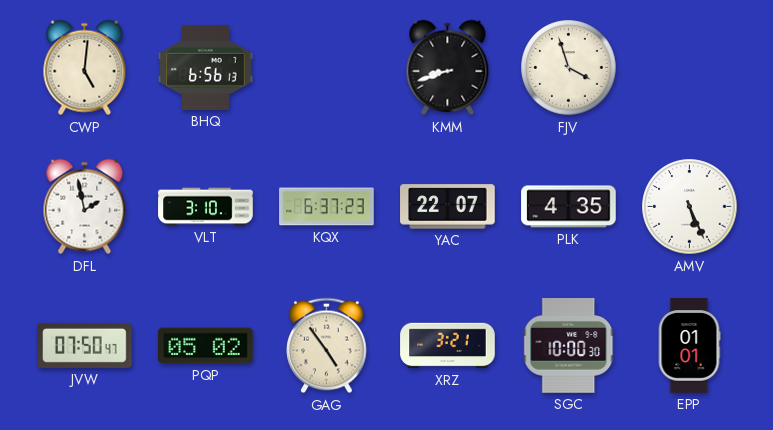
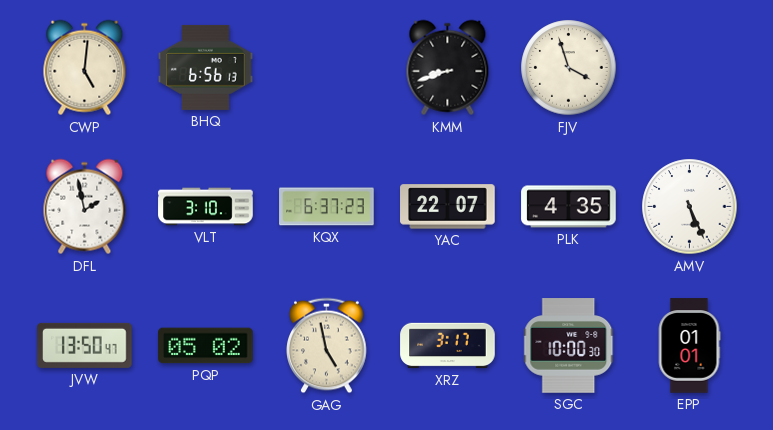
JVW: 07:50 -> 13:50 (85, 345)
GAG: 4:54 -> 4:58 (327, 346)
XRZ: 3:21 -> 3:17 (448, 346)
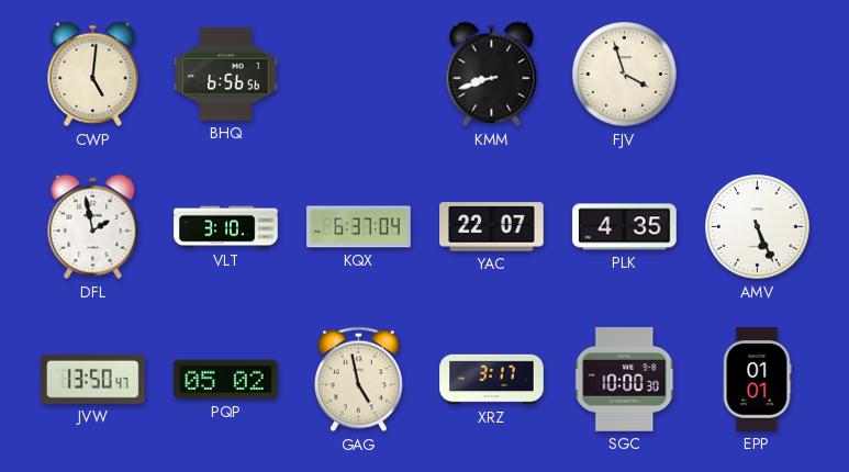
BHQ: 6:56:13 -> 6:56:56 (226, 74)
KQX: 6:37:23 -> 6:37:04 (359, 227)
